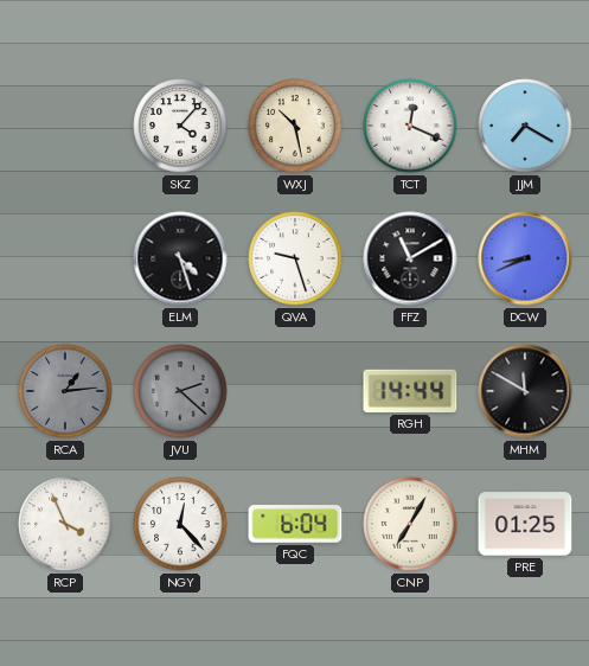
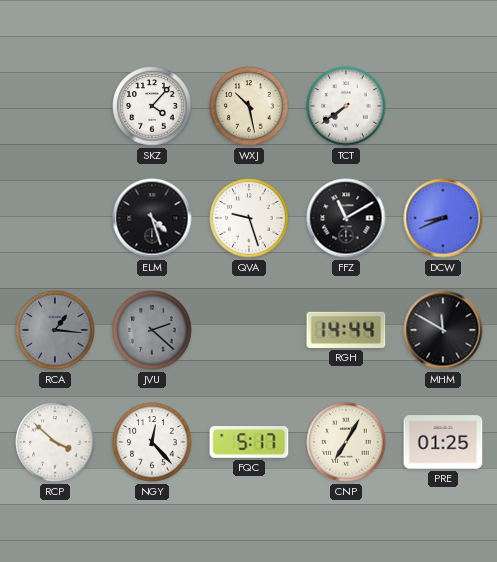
TCT: 12:19 -> 7:39 (346, 106)
JJM: 7:20 -> none (525, 126)
RCA: 1:14 -> 1:16 (55, 330)
RCP: 3:56 -> 3:52 (55, 442)
FQC: 6:04 -> 5:17 (249, 443)
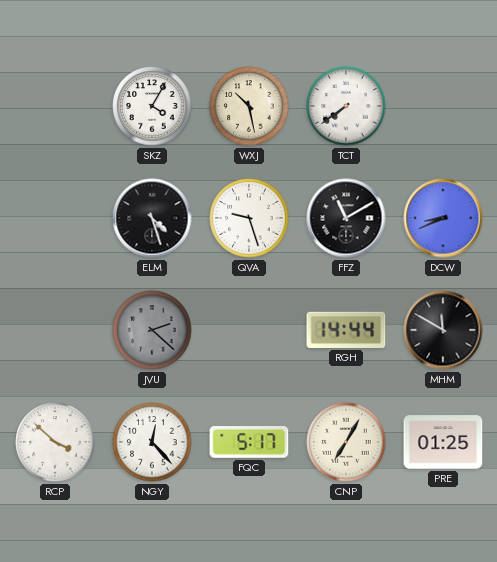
SKZ: 4:07 -> 4:05 (152, 106)
RCA: 1:16 -> none (55, 330)
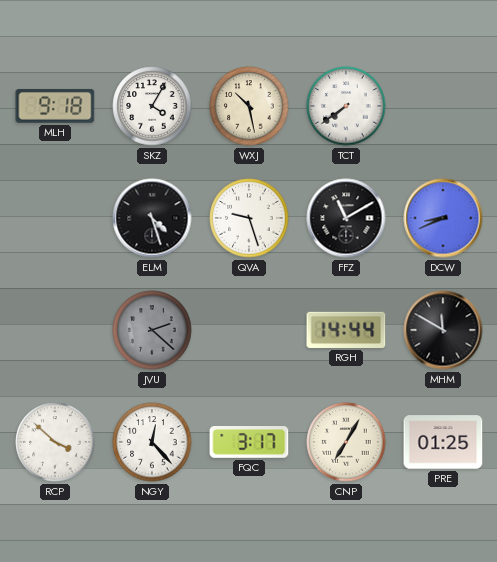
MLH: none -> 9:18 (55, 106)
FQC: 5:17 -> 3:17 (249, 443)
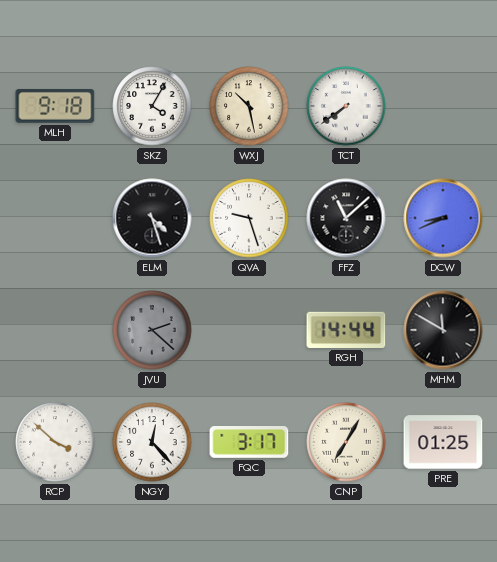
FFZ: 11:10 -> 11:08 (346, 218)
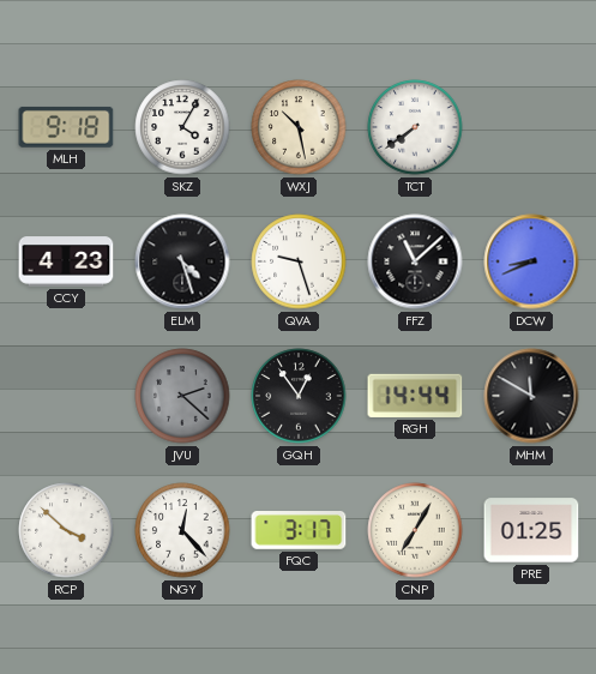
CCY: none -> 4:23 (66, 261)
GQH: none -> 12:54 (299, 396)
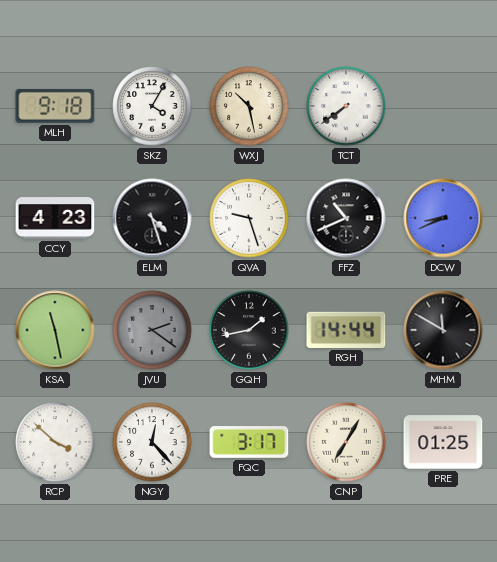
FFZ: 11:08 -> 10:41 (346, 218)
KSA: none -> 11:28 (55, 330)
JVU: 2:22 -> 2:21 (152, 330)
GQH: 12:54 -> 1:43 (249, 330)
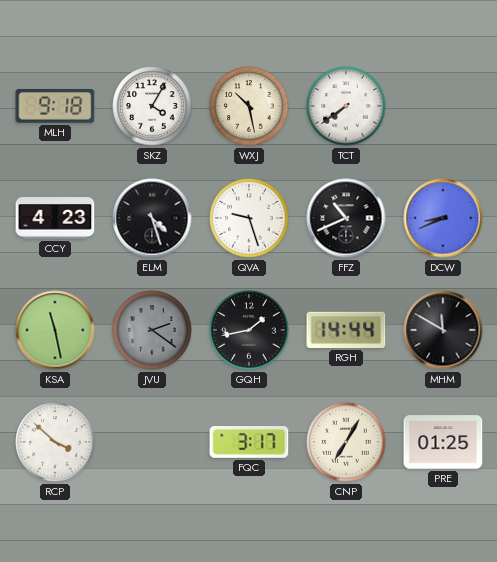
NGY: 12:23 -> none (152, 442)
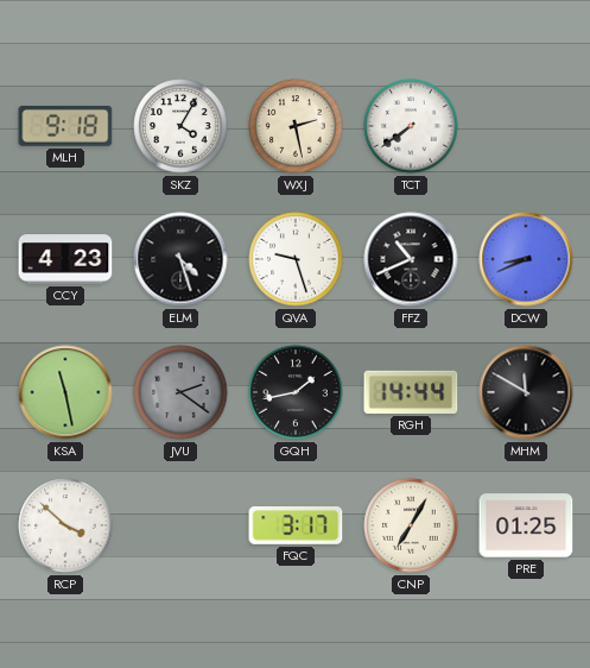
WXJ: 10:28 -> 2:28 (296, 126)
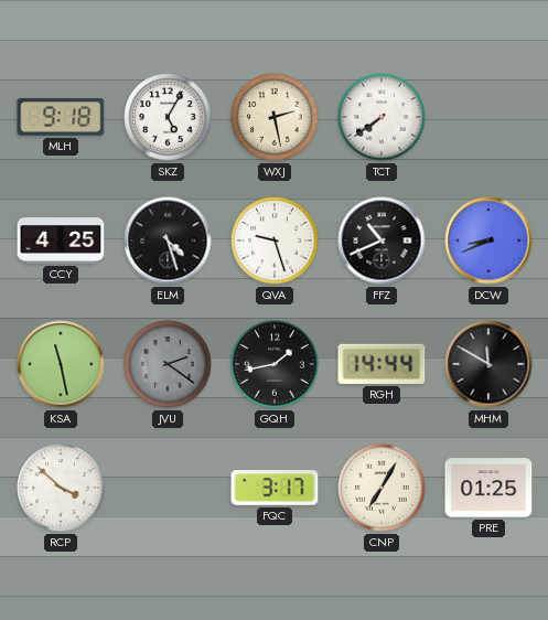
SKZ: 4:05 -> 5:05 (168, 117)
CCY: 4:23 -> 4:25 (61, 240)
